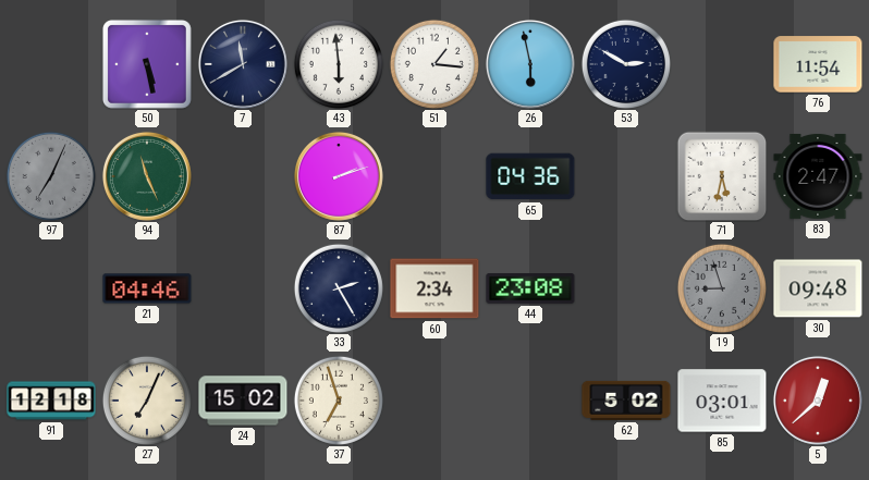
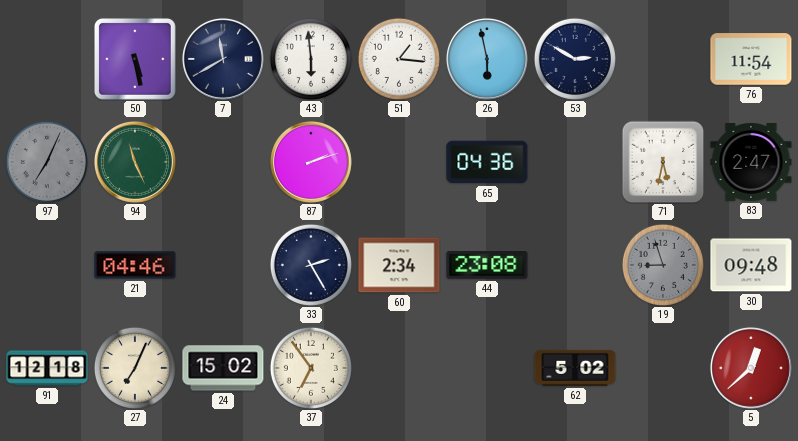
37: 6:57 -> 6:54 (311, 368)
85: 03:01 -> none (722, 401)
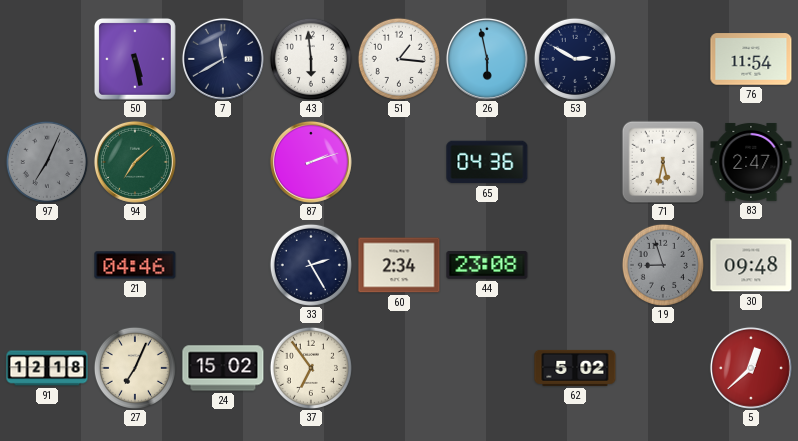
94: 11:26 -> 7:08 (135, 162)
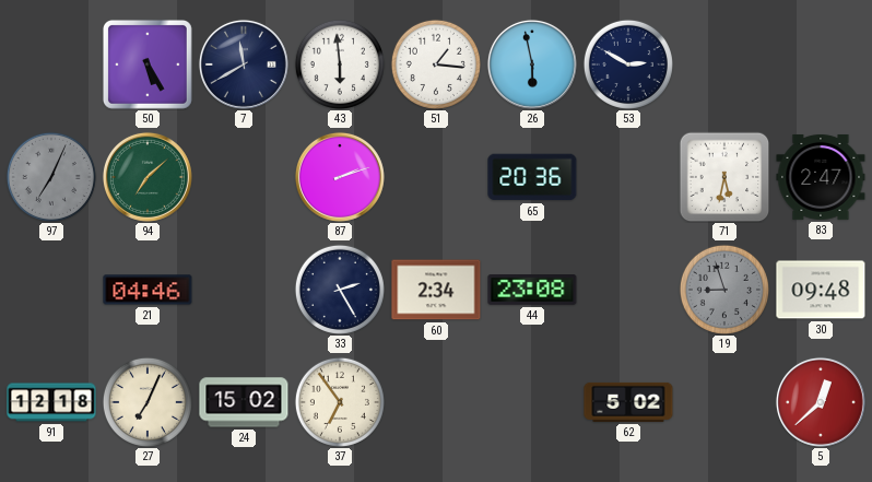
50: 5:28 -> 5:25 (148, 64)
76: 11:54 -> none (751, 59)
65: 04:36 -> 20:36 (532, 177)
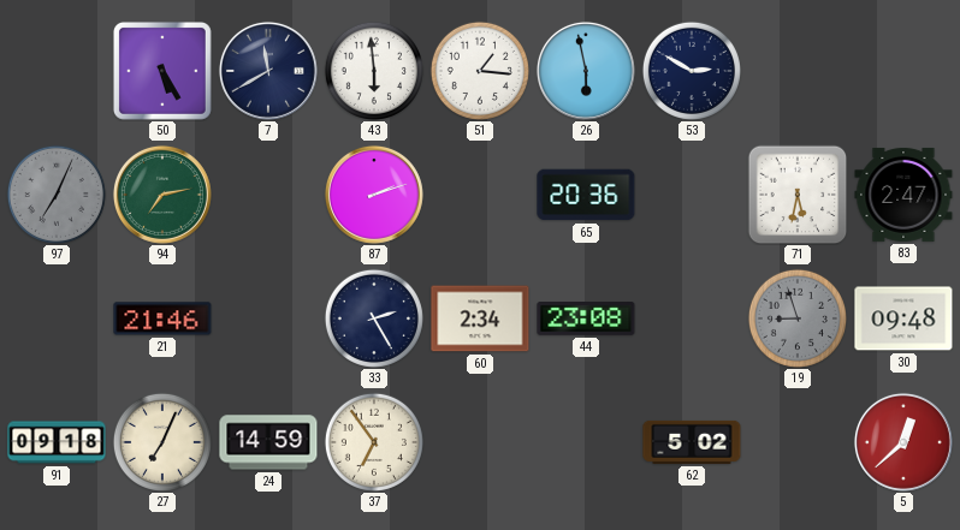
94: 7:08 -> 7:13 (162, 195)
21: 04:46 -> 21:46 (162, 318)
91: 12:18 -> 09:18 (57, 442)
24: 15:02 -> 14:59 (268, 442)
